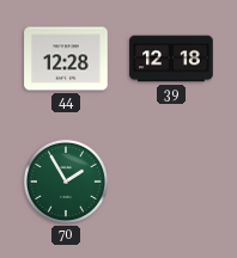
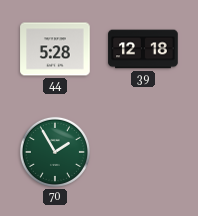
44: 12:28 -> 5:28 (55, 49)
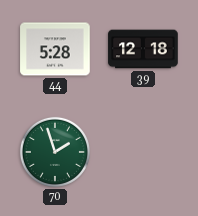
70: 1:55 -> 1:57 (55, 152)
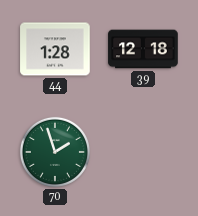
44: 5:28 -> 1:28 (55, 49)
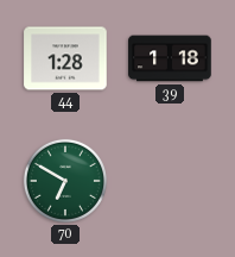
39: 12:18 -> 1:18 (170, 58)
70: 1:57 -> 6:50 (65, 181)
